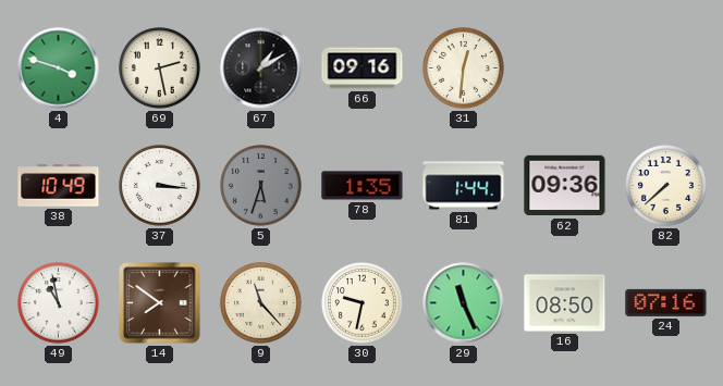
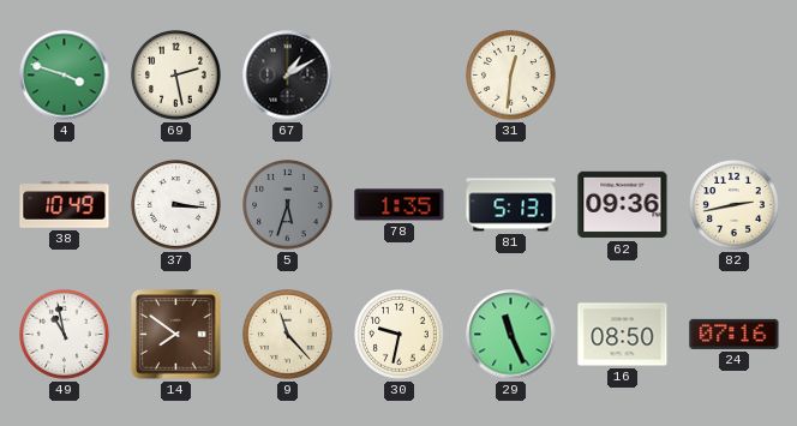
66: 09:16 -> none (363, 69)
81: 1:44 -> 5:13 (511, 205)
82: 7:38 -> 2:43 (735, 205)
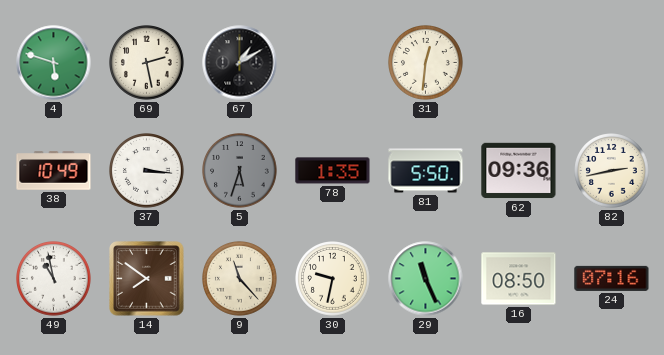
4: 3:48 -> 5:48 (54, 63)
81: 5:13 -> 5:50 (426, 171)
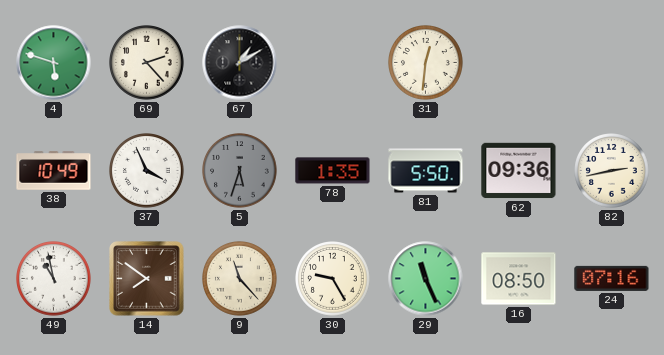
69: 2:28 -> 2:23 (147, 63)
37: 3:16 -> 3:56 (147, 171)
30: 9:32 -> 9:25 (333, 279)
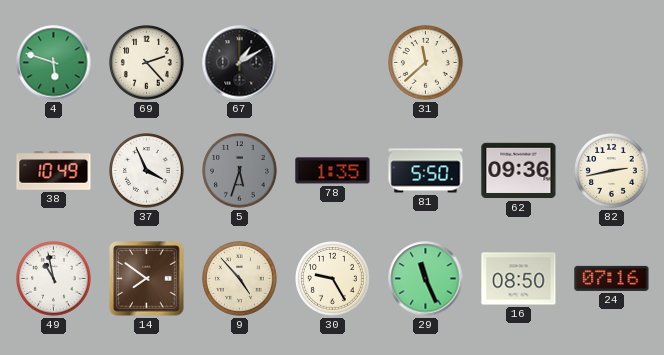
31: 12:31 -> 11:38 (426, 63)
9: 11:23 -> 4:53 (240, 279)
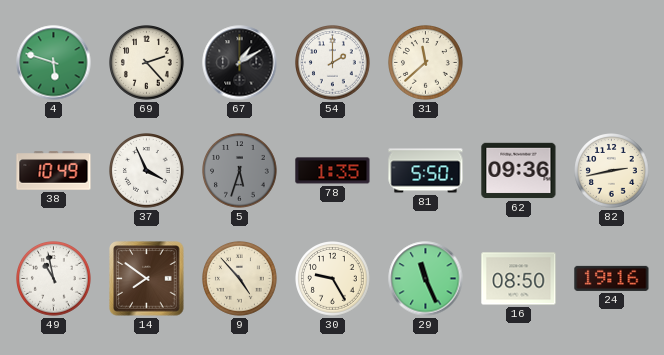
54: none -> 2:00 (333, 63)
24: 07:16 -> 19:16 (612, 278)
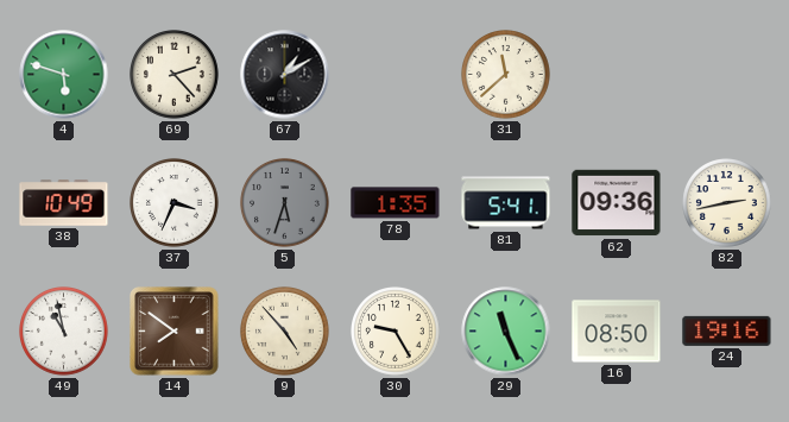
54: 2:00 -> none (333, 63)
37: 3:56 -> 3:34 (175, 203)
81: 5:50 -> 5:41 (506, 203)
